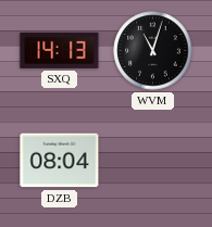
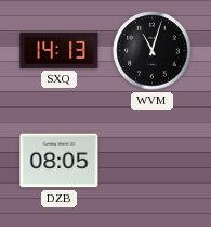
DZB: 08:04 -> 08:05 (60, 161)
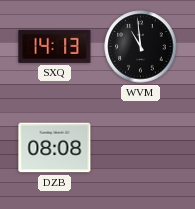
WVM: 11:03 -> 10:59 (141, 47)
DZB: 08:05 -> 08:08 (55, 148)
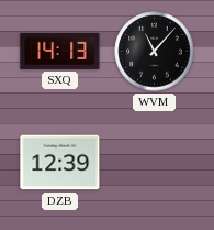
WVM: 10:59 -> 11:07 (155, 52)
DZB: 08:08 -> 12:39 (60, 163)
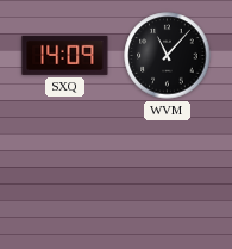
SXQ: 14:13 -> 14:09 (65, 55)
DZB: 12:39 -> none (60, 163)
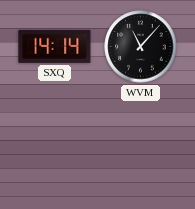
SXQ: 14:09 -> 14:14 (55, 46)
